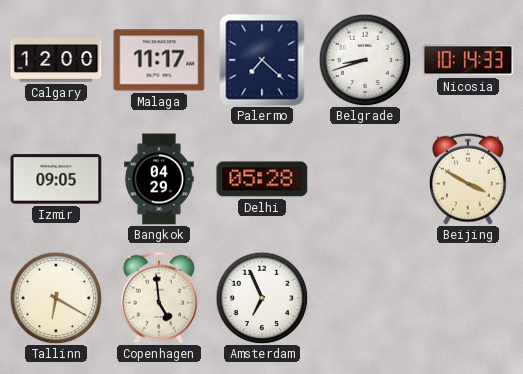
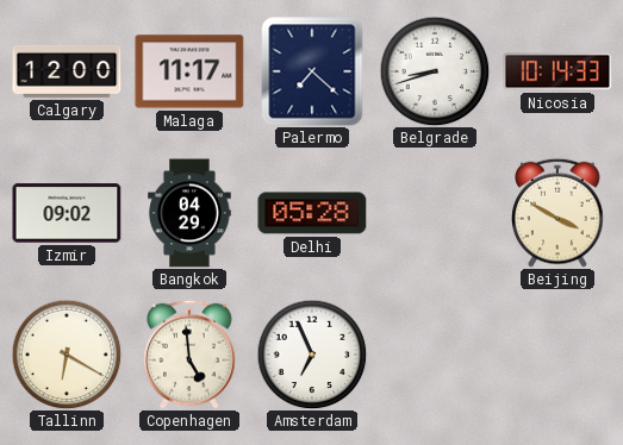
Izmir: 09:05 -> 09:02 (67, 213)
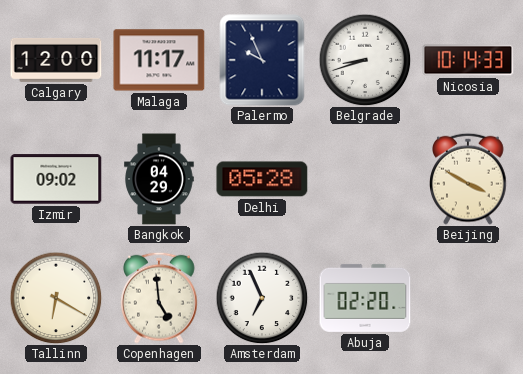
Palermo: 7:22 -> 9:56 (262, 60)
Abuja: none -> 02:20 (365, 298)
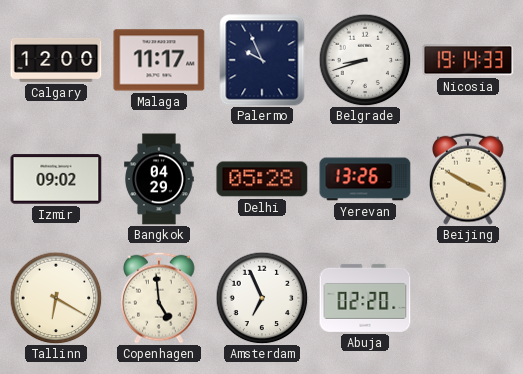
Nicosia: 10:14 -> 19:14 (468, 60)
Yerevan: none -> 13:26 (365, 179)
